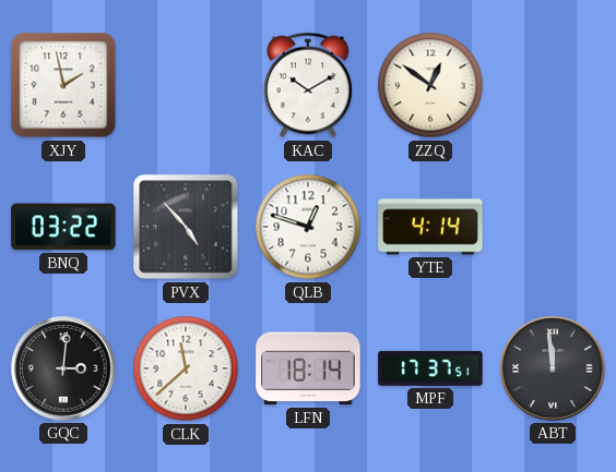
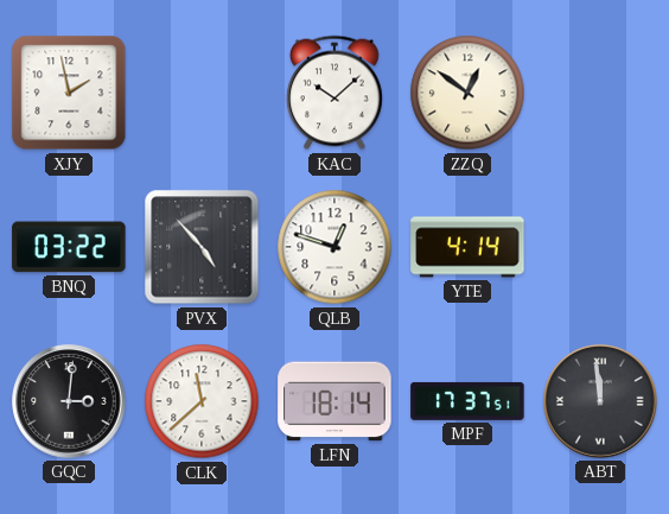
KAC: 10:10 -> 10:08 (336, 93)
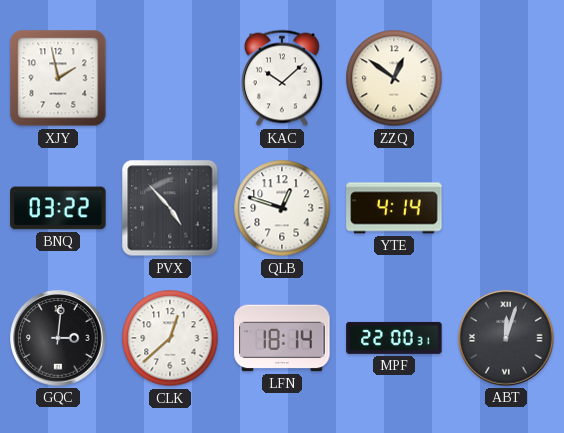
CLK: 11:38 -> 12:38 (170, 338)
MPF: 17:37 -> 22:00 (394, 338)
ABT: 11:59 -> 12:03 (506, 338)
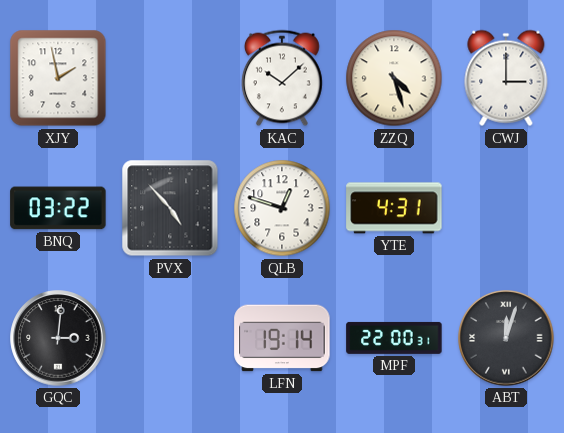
ZZQ: 12:51 -> 4:27 (394, 78)
CWJ: none -> 3:00 (506, 78)
YTE: 4:14 -> 4:31 (394, 208)
CLK: 12:38 -> none (170, 338)
LFN: 18:14 -> 19:14 (282, 338)
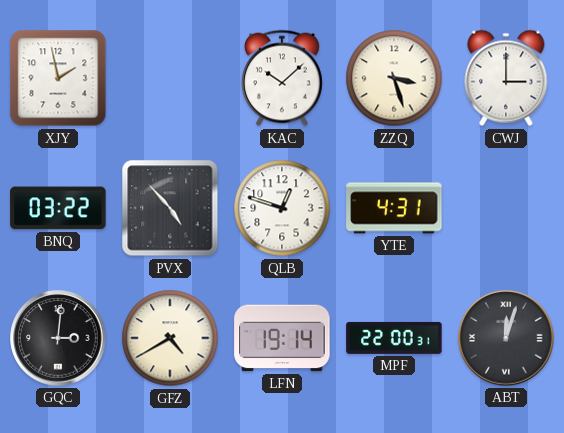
ZZQ: 4:27 -> 3:27 (394, 78)
GFZ: none -> 4:40 (170, 338)
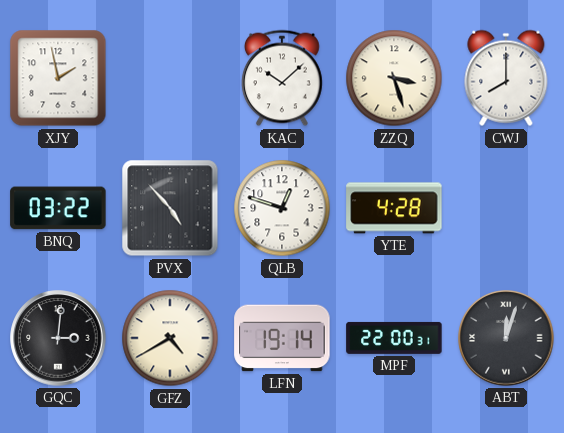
CWJ: 3:00 -> 8:00 (506, 78)
YTE: 4:31 -> 4:28 (394, 208)
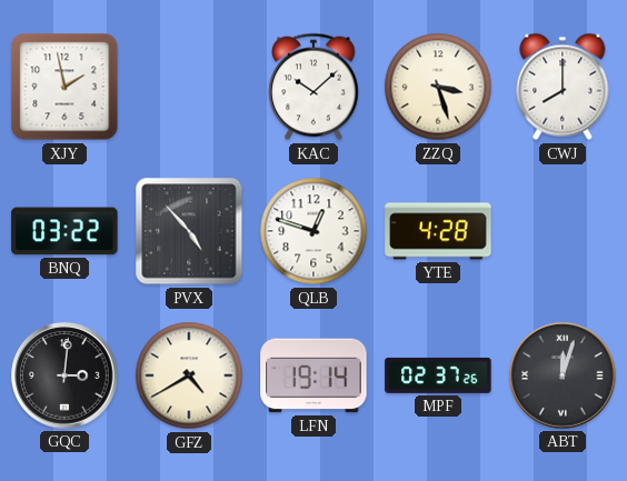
MPF: 22:00 -> 02:37 (438, 375)
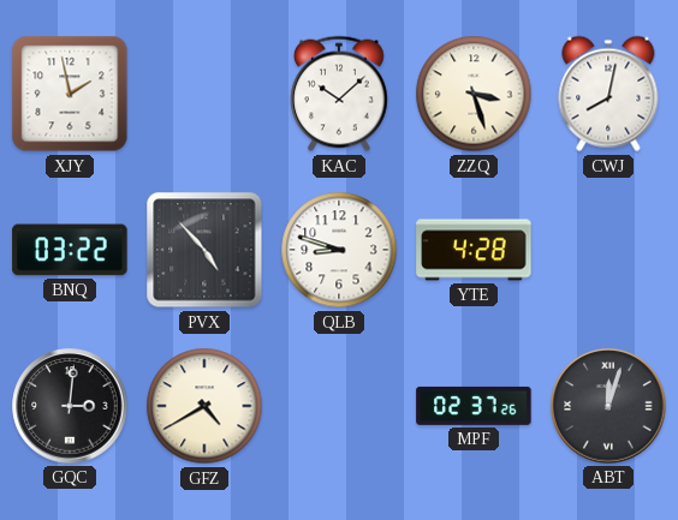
CWJ: 8:00 -> 8:02 (608, 94)
QLB: 12:48 -> 8:48 (339, 250)
LFN: 19:14 -> none (313, 375)
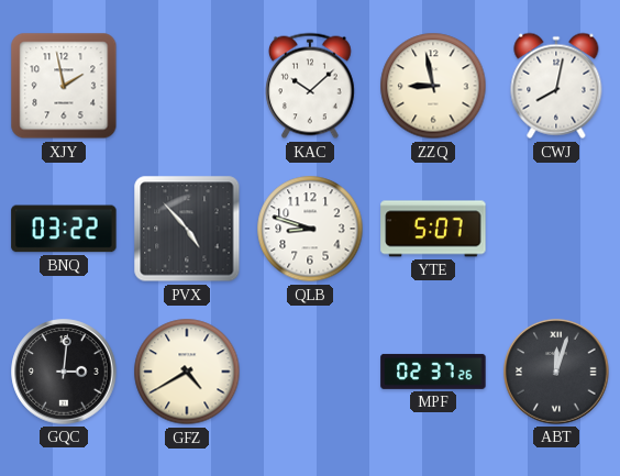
ZZQ: 3:27 -> 8:58 (433, 86)
YTE: 4:28 -> 5:07 (433, 229)
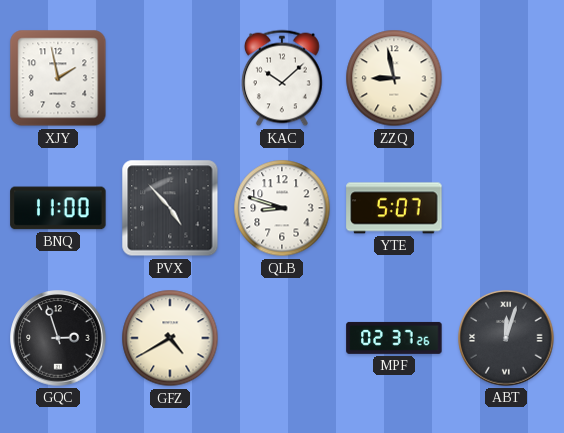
CWJ: 8:02 -> none (556, 86)
BNQ: 03:22 -> 11:00 (58, 208)
GQC: 3:01 -> 2:57 (58, 338)
